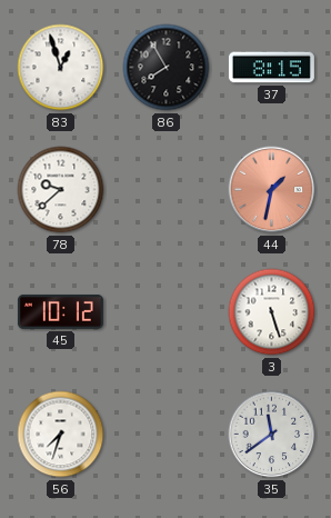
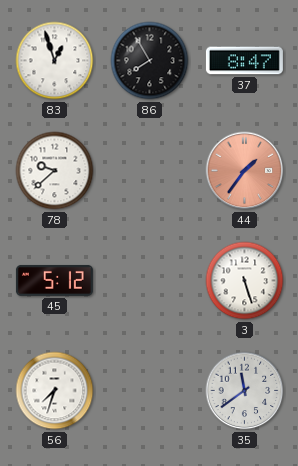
37: 8:15 -> 8:47 (244, 61)
44: 1:32 -> 1:36 (245, 171)
45: 10:12 -> 5:12 (54, 281)
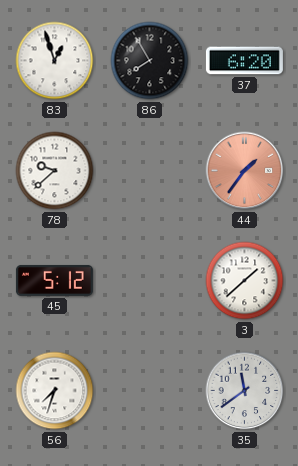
37: 8:47 -> 6:20 (244, 61)
3: 5:27 -> 1:38 (245, 281)
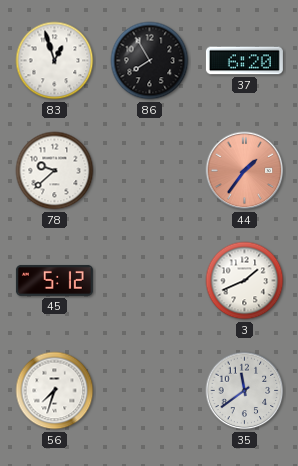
3: 1:38 -> 1:41 (245, 281)
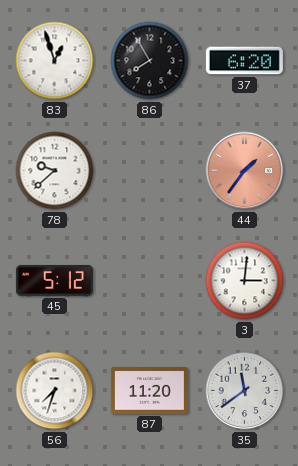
3: 1:41 -> 3:01 (245, 281)
87: none -> 11:20 (149, 391)
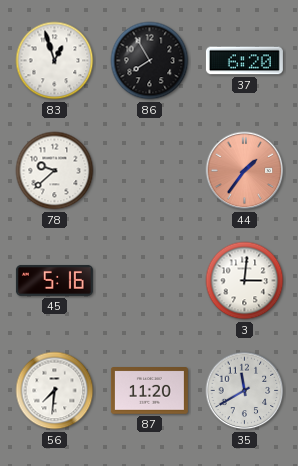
45: 5:12 -> 5:16 (54, 281)
56: 7:33 -> 7:31 (55, 391)
35: 11:39 -> 11:40 (245, 391)
